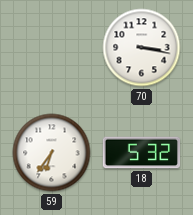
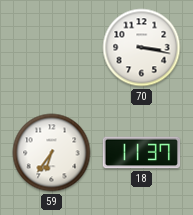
18: 5:32 -> 11:37 (142, 153)
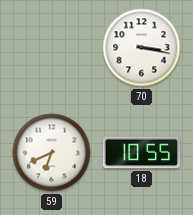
59: 6:36 -> 6:41 (52, 153)
18: 11:37 -> 10:55 (142, 153)
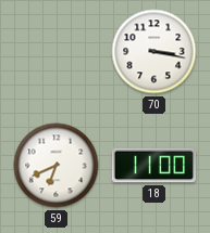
18: 10:55 -> 11:00 (155, 166)
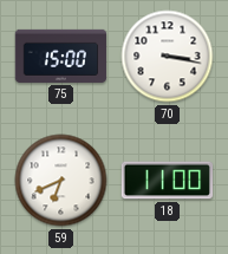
75: none -> 15:00 (61, 56)
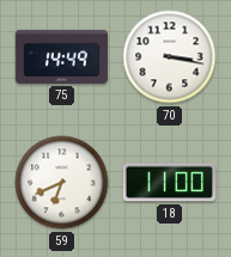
75: 15:00 -> 14:49 (62, 56)
